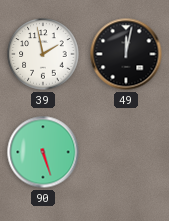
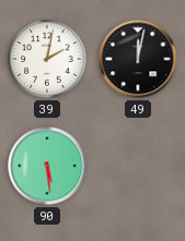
39: 1:58 -> 2:02 (47, 59)
90: 5:27 -> 5:29 (47, 166)
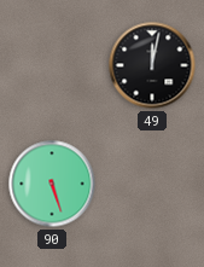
39: 2:02 -> none (47, 59)
90: 5:29 -> 5:27 (52, 184)
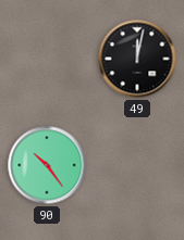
90: 5:27 -> 10:24 (47, 165)
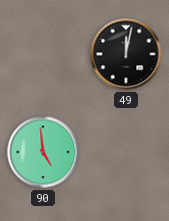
90: 10:24 -> 4:59 (43, 152)
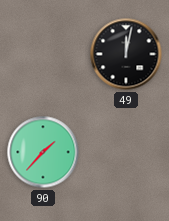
90: 4:59 -> 1:37 (43, 152)
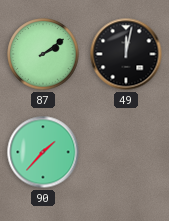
87: none -> 2:09 (43, 54)
